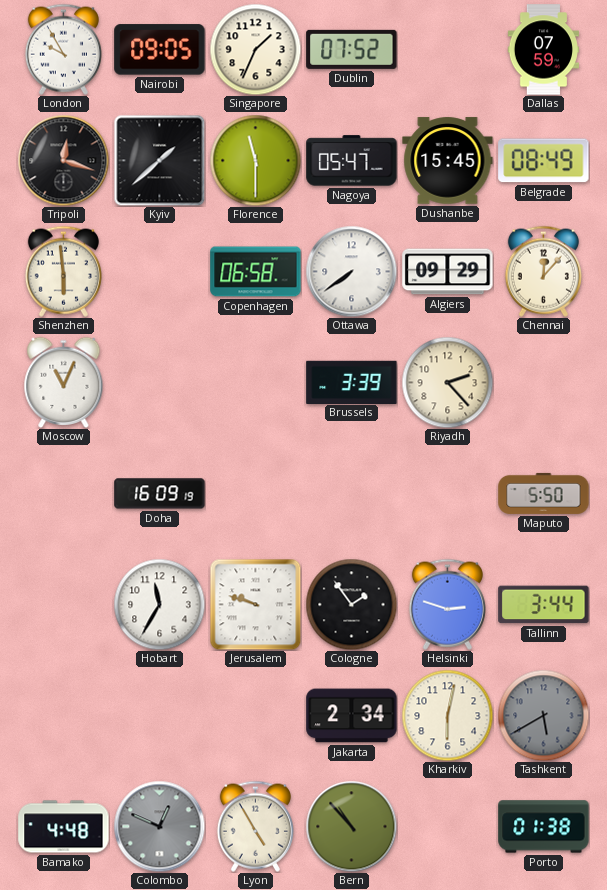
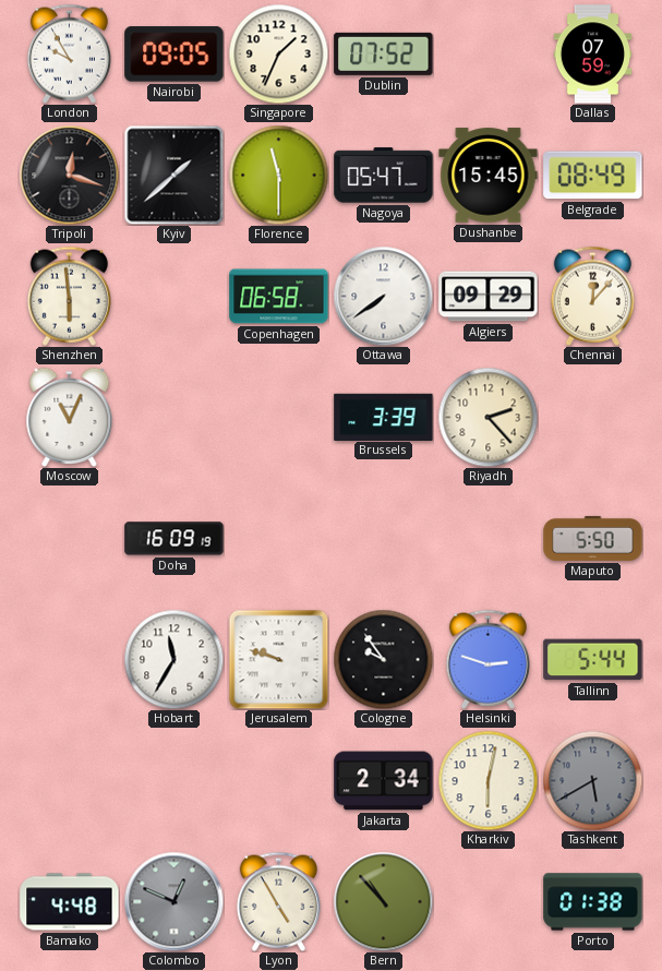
Cologne: 1:54 -> 9:54 (383, 659)
Tallinn: 3:44 -> 5:44 (593, 660)
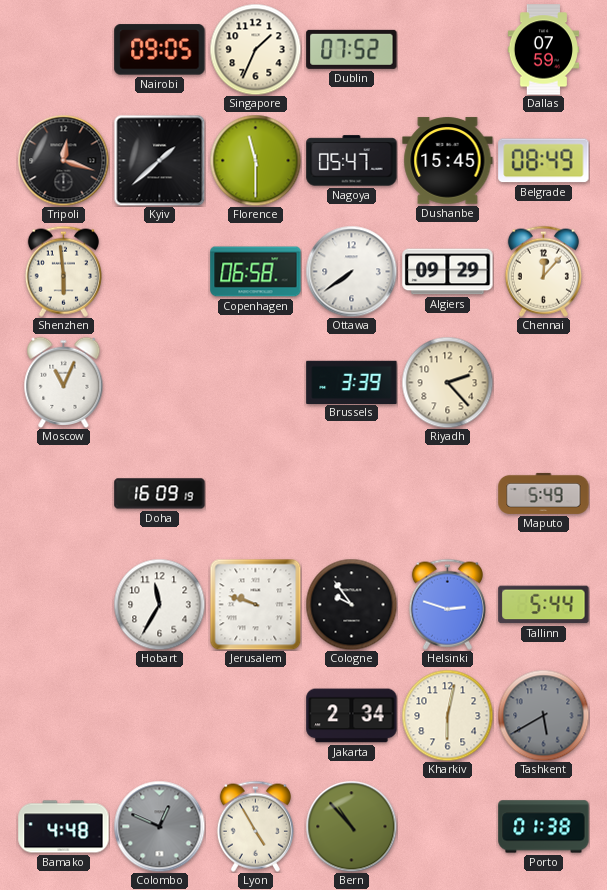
London: 9:55 -> none (69, 53)
Maputo: 5:50 -> 5:49 (544, 493)
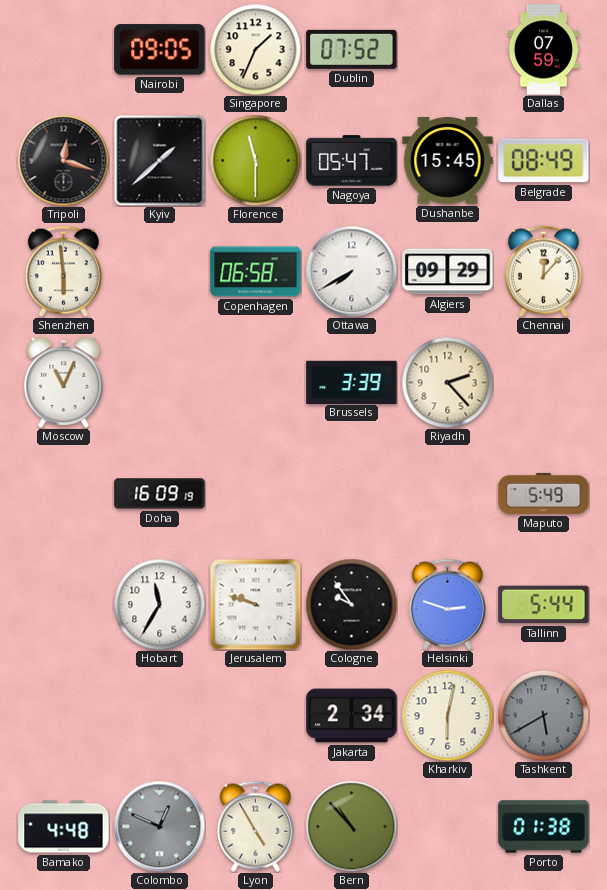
Ottawa: 7:39 -> 7:40 (351, 271)
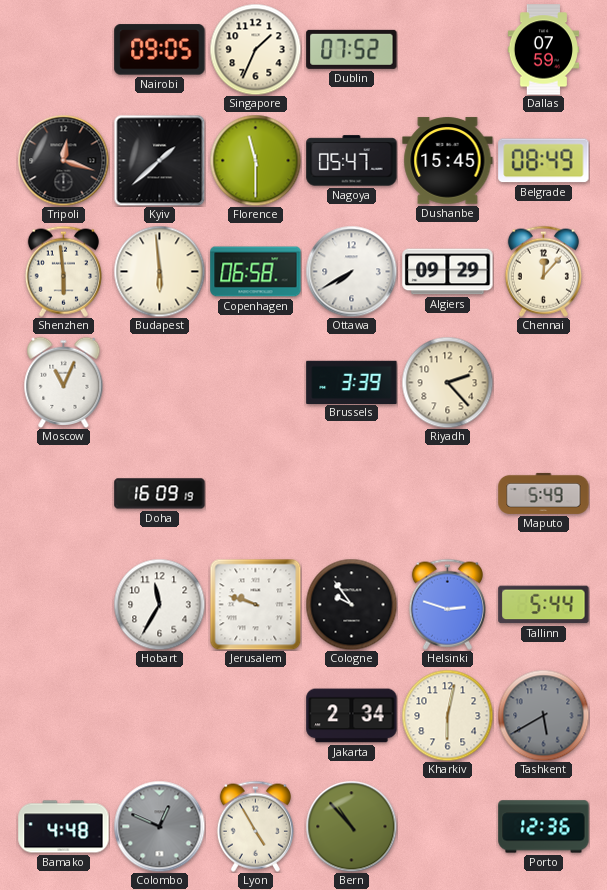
Budapest: none -> 5:59 (159, 271)
Porto: 01:38 -> 12:36 (544, 827)
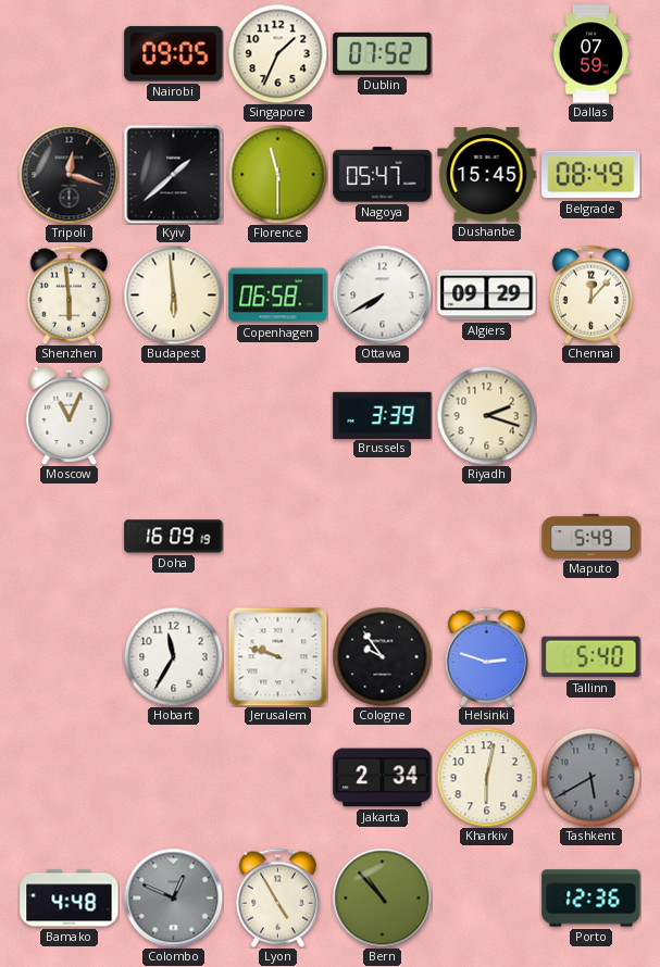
Riyadh: 2:23 -> 2:18 (486, 415)
Tallinn: 5:44 -> 5:40 (591, 657)
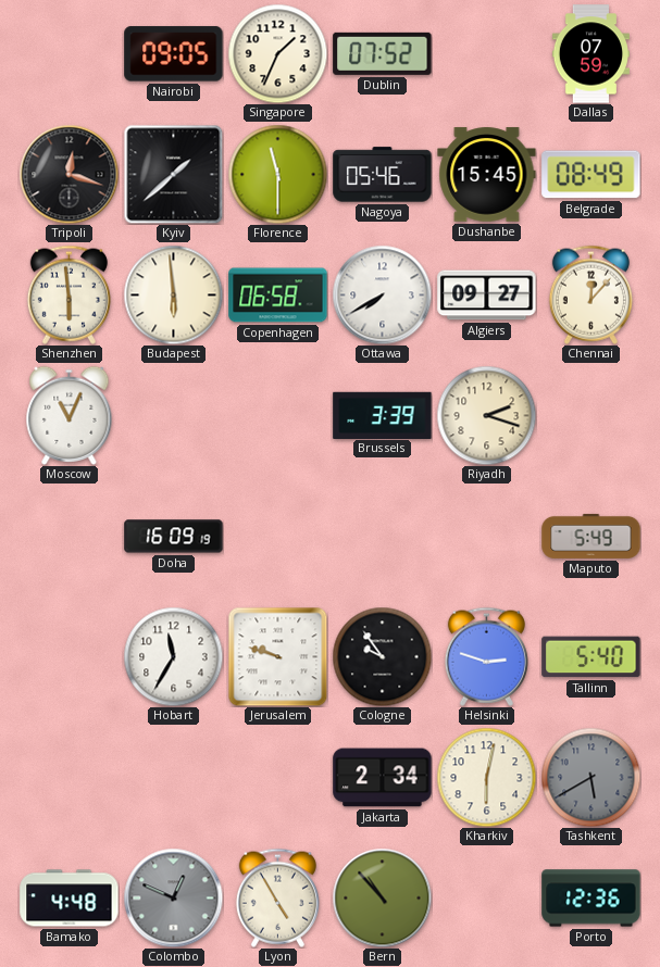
Nagoya: 05:47 -> 05:46 (383, 175)
Algiers: 09:29 -> 09:27 (487, 296)
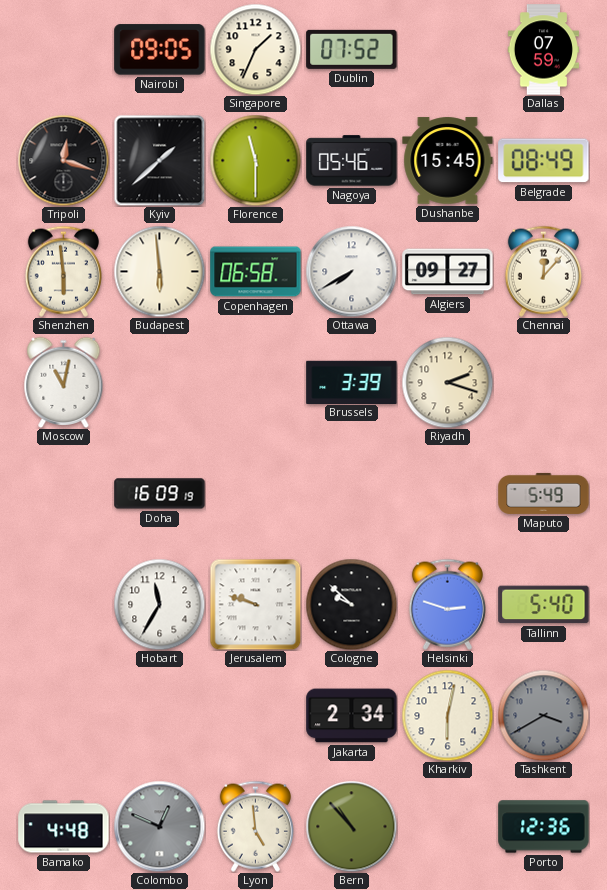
Moscow: 11:04 -> 11:02 (64, 382)
Cologne: 9:54 -> 9:52 (351, 604)
Tashkent: 5:40 -> 3:40 (543, 715)
Lyon: 4:55 -> 4:59 (255, 826)
